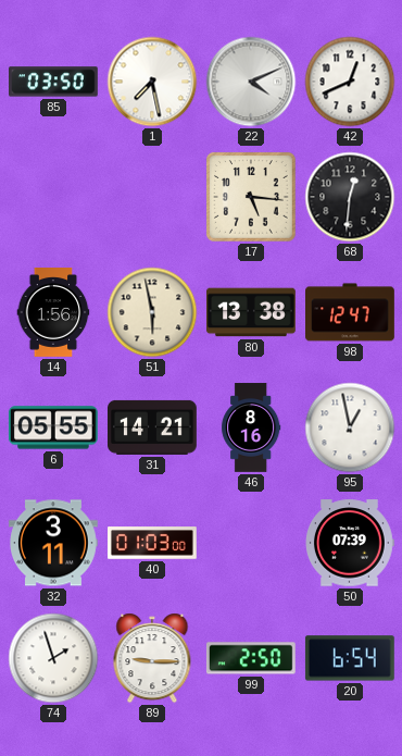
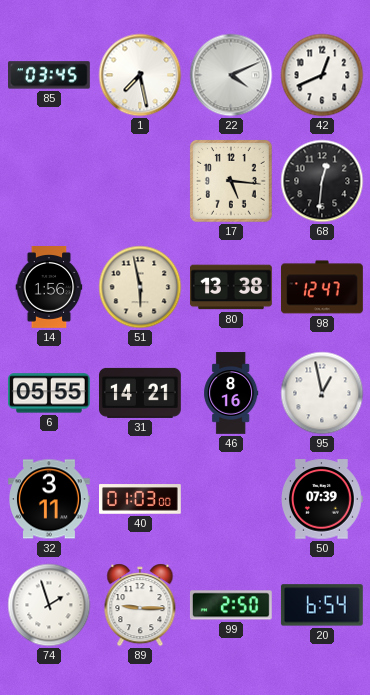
85: 03:50 -> 03:45 (50, 75)
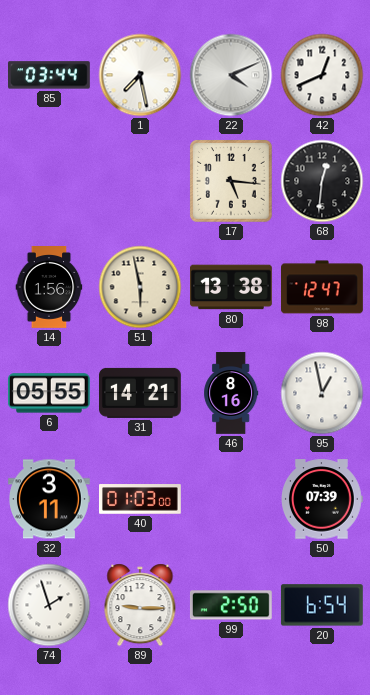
85: 03:45 -> 03:44 (50, 75)
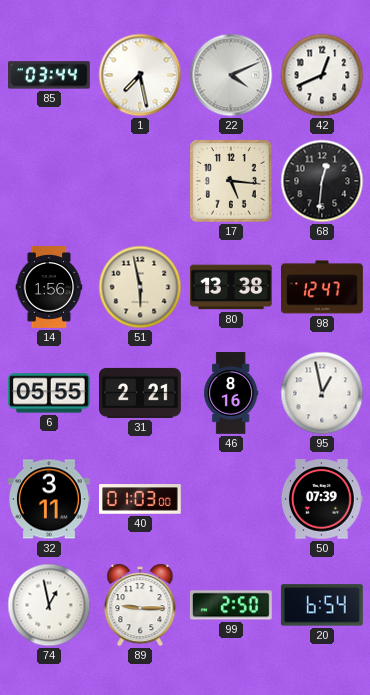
31: 14:21 -> 2:21 (141, 393)
74: 1:57 -> 12:58 (49, 605)
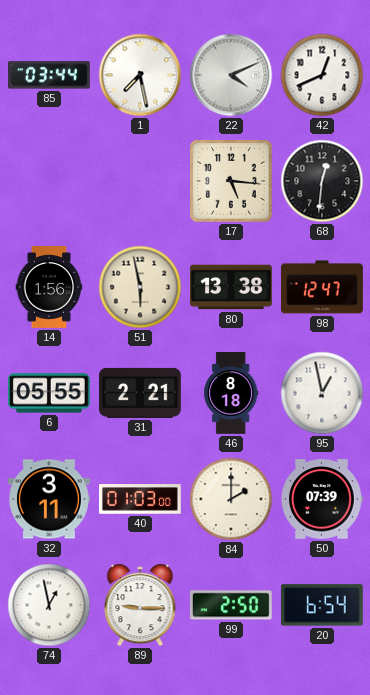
46: 8:16 -> 8:18 (231, 393)
84: none -> 2:00 (231, 499)
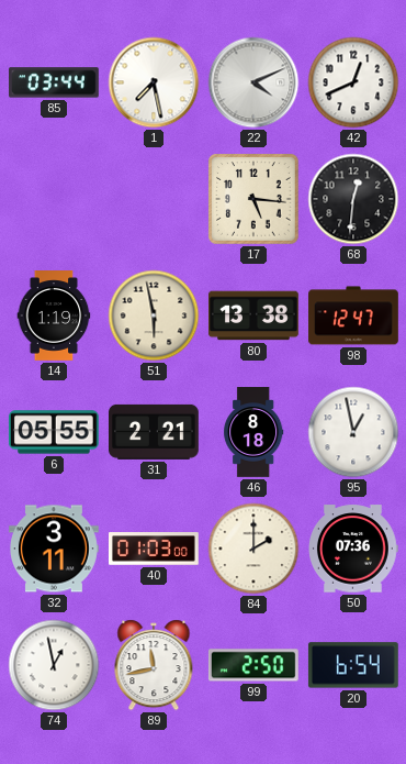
14: 1:56 -> 1:19 (54, 315)
50: 07:39 -> 07:36 (353, 549)
89: 9:15 -> 11:43 (154, 665)
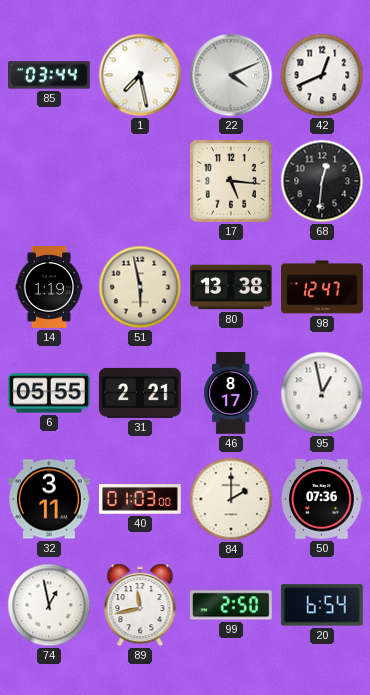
46: 8:18 -> 8:17 (231, 393)
